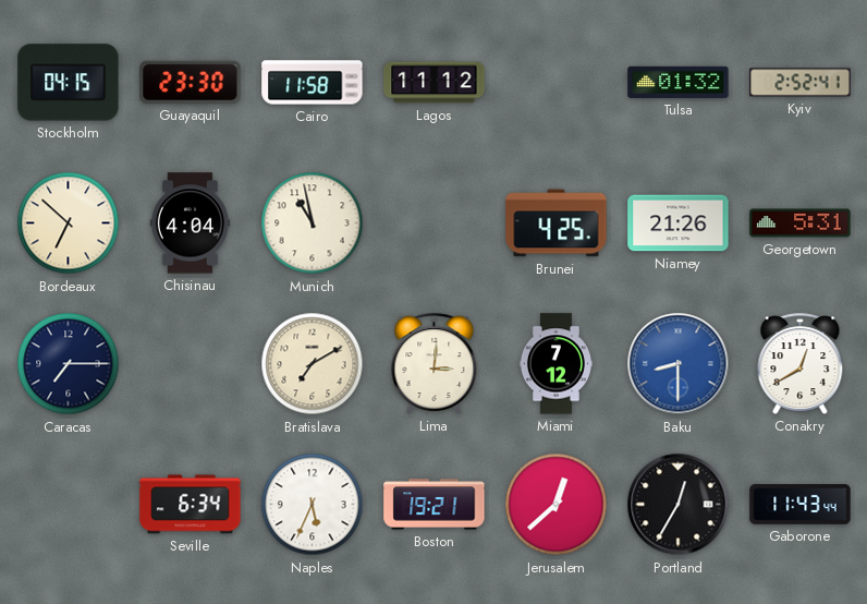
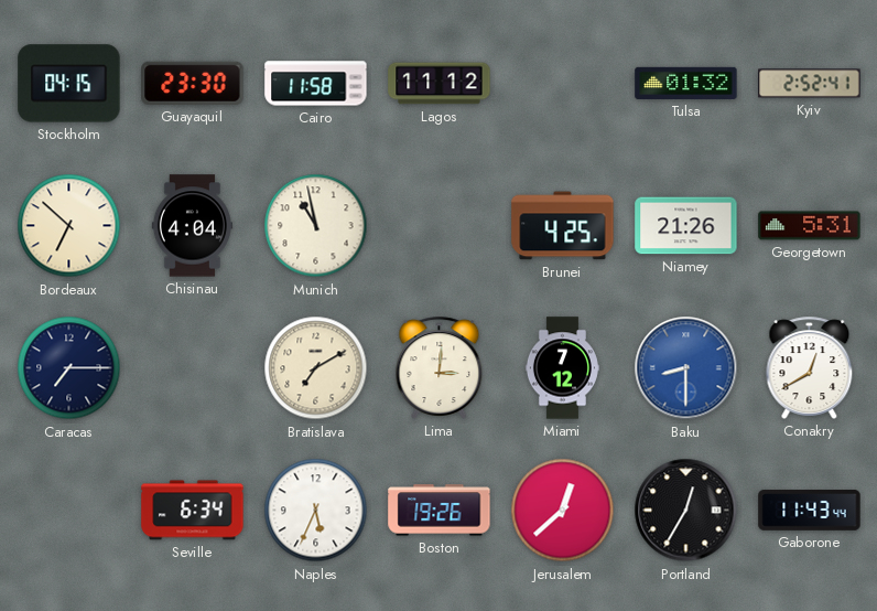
Boston: 19:21 -> 19:26 (440, 511)
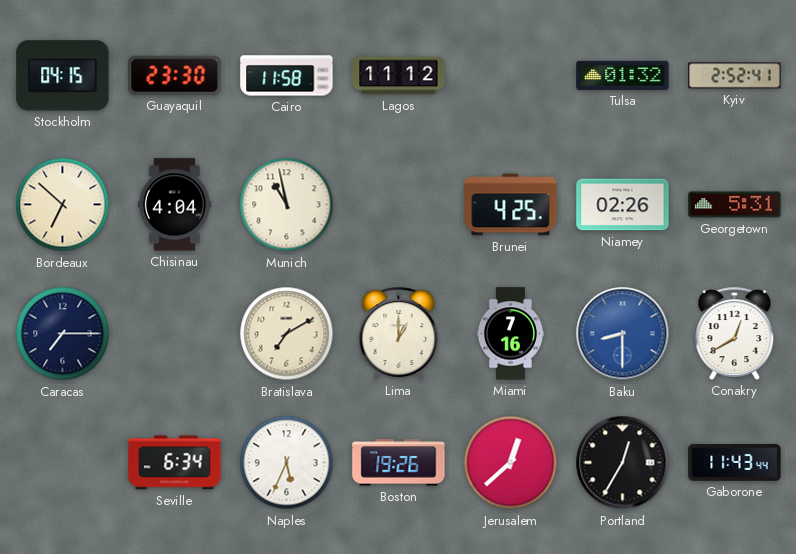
Niamey: 21:26 -> 02:26 (623, 205)
Lima: 3:01 -> 1:00 (399, 333)
Miami: 7:12 -> 7:16 (510, 334)
